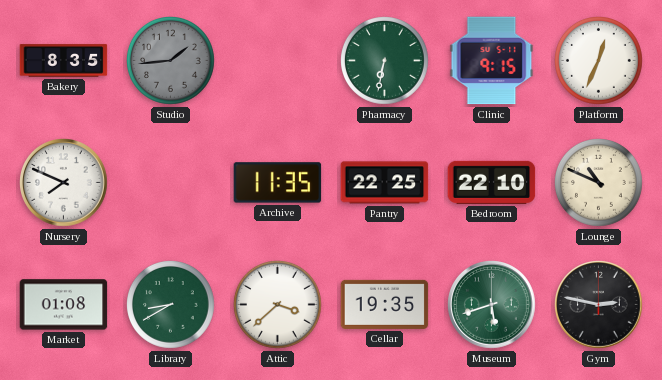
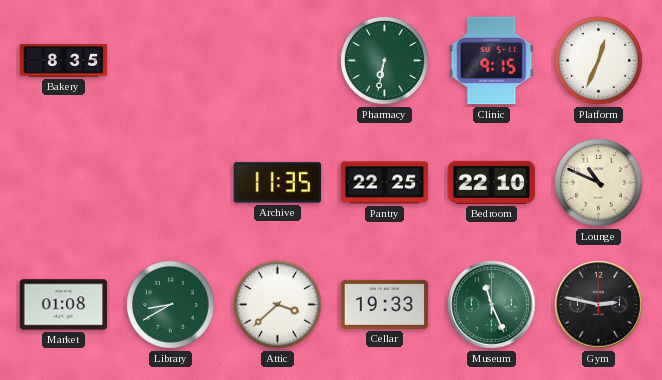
Studio: 1:44 -> none (171, 61)
Nursery: 7:49 -> none (64, 183)
Cellar: 19:35 -> 19:33 (385, 304)
Museum: 5:42 -> 11:26 (492, 305)
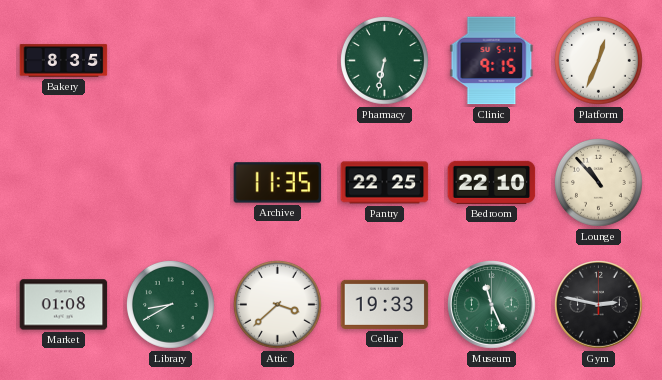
Lounge: 10:49 -> 10:53 (599, 183)
